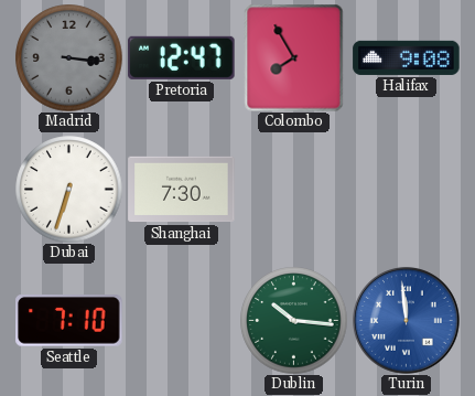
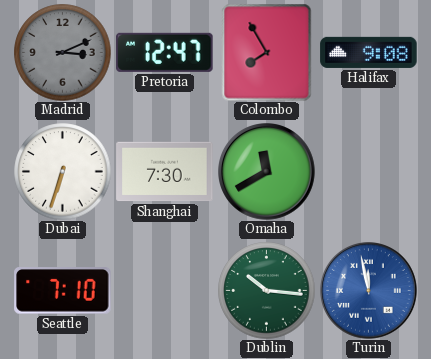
Madrid: 3:16 -> 3:11 (63, 53)
Omaha: none -> 11:40 (267, 172)
Turin: 11:59 -> 11:58 (369, 291)
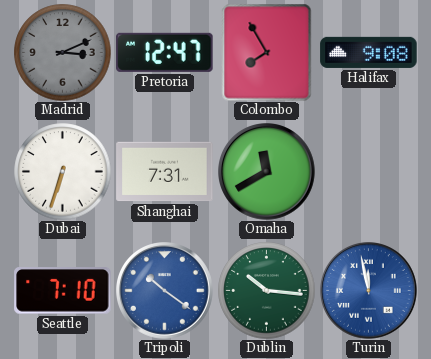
Shanghai: 7:30 -> 7:31 (165, 172)
Tripoli: none -> 10:21 (165, 291)
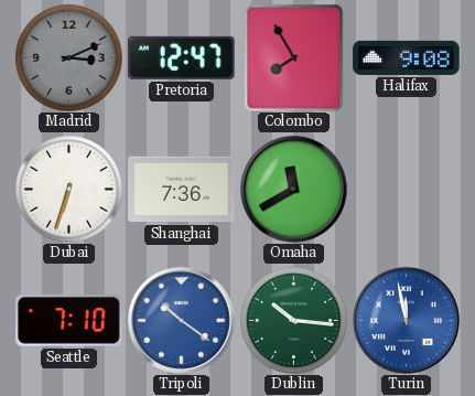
Shanghai: 7:31 -> 7:36 (182, 190)
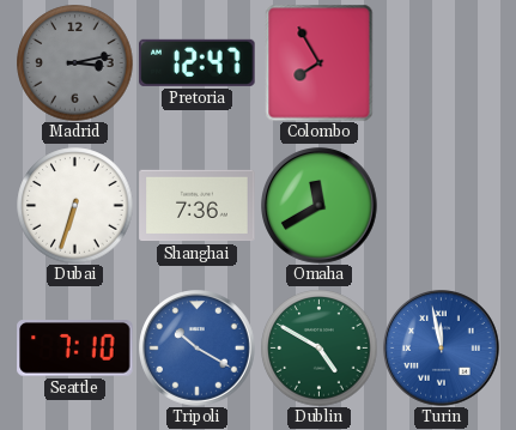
Madrid: 3:11 -> 3:13 (75, 63)
Halifax: 9:08 -> none (407, 57)
Tripoli: 10:21 -> 10:20 (198, 349)
Dublin: 10:16 -> 4:50 (320, 349)
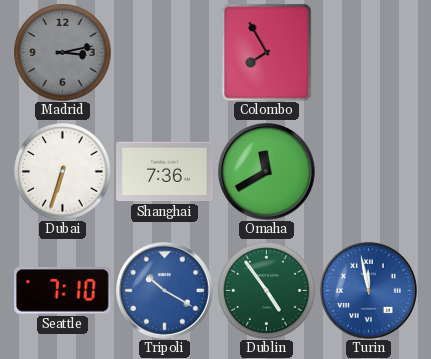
Pretoria: 12:47 -> none (198, 62)
Dublin: 4:50 -> 4:54 (267, 291)
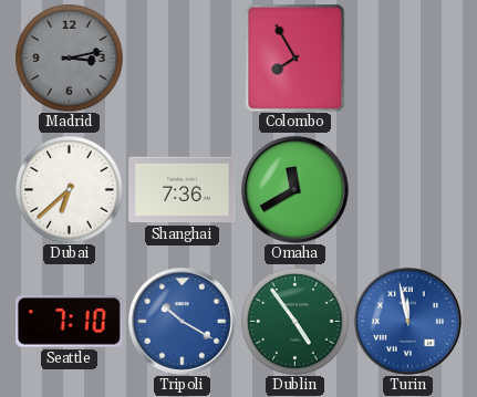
Dubai: 6:33 -> 6:38 (70, 190)
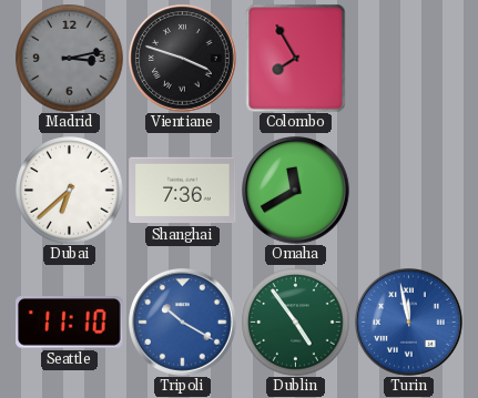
Vientiane: none -> 3:48 (183, 59)
Seattle: 7:10 -> 11:10 (70, 323)
